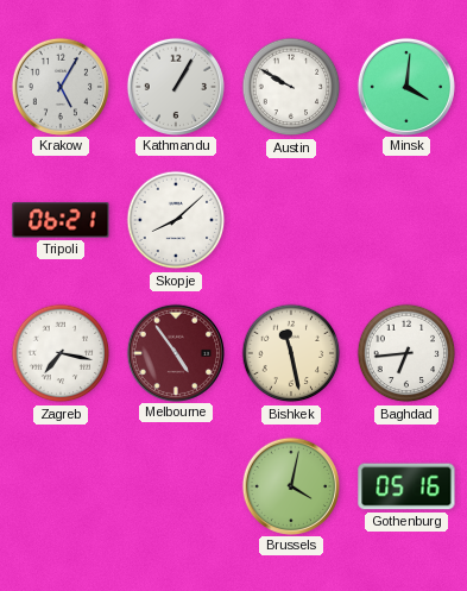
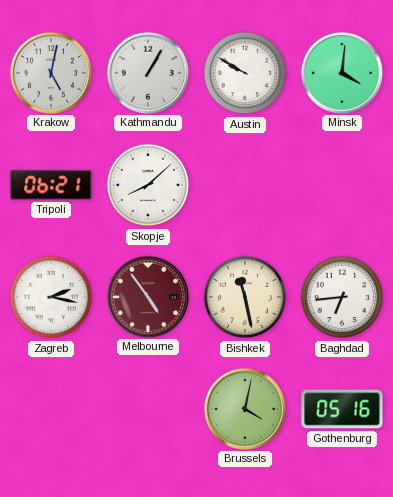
Krakow: 5:05 -> 5:02 (50, 72)
Zagreb: 7:17 -> 2:17 (51, 297)
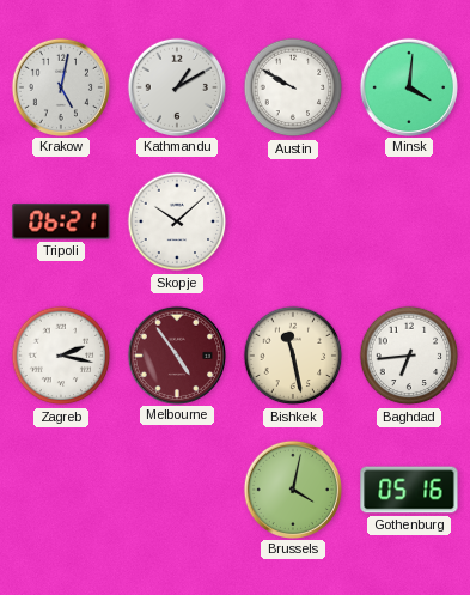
Kathmandu: 1:05 -> 1:10 (176, 86)
Skopje: 8:08 -> 10:08 (177, 221)
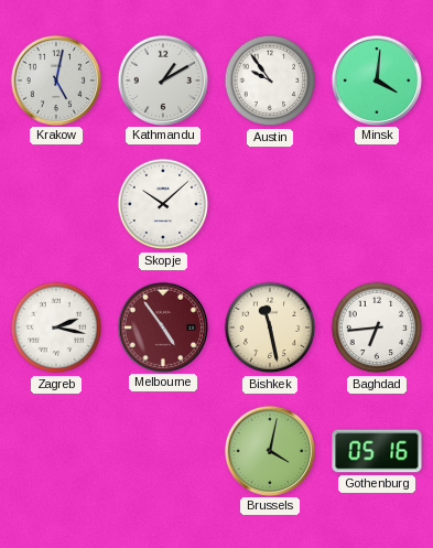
Austin: 9:50 -> 9:54 (270, 80)
Tripoli: 06:21 -> none (61, 221)
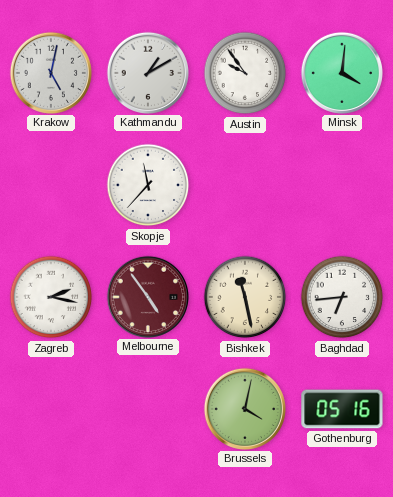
Skopje: 10:08 -> 11:37 (148, 185)
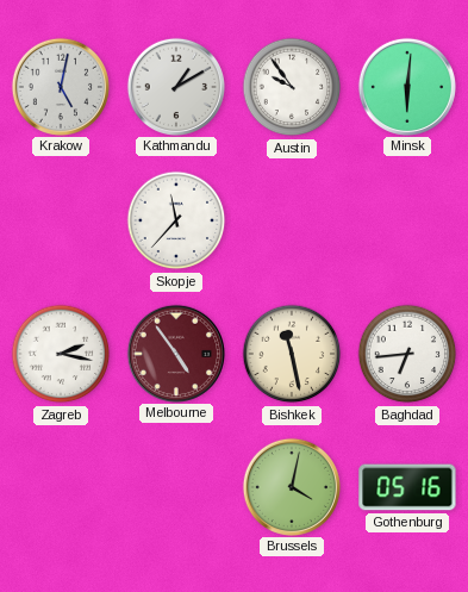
Minsk: 4:01 -> 6:01 (406, 86)
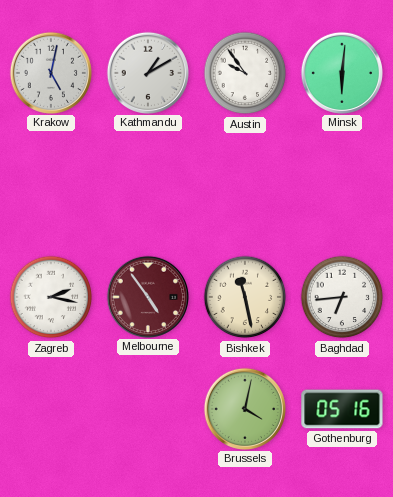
Skopje: 11:37 -> none (176, 220)
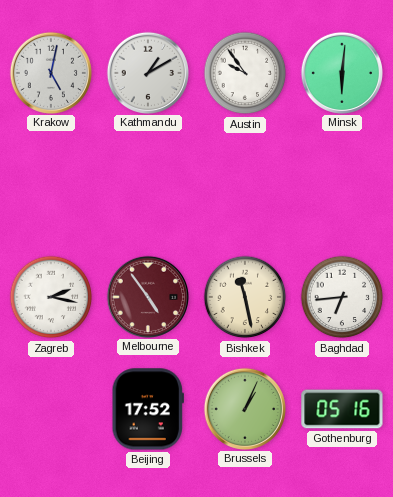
Beijing: none -> 17:52 (147, 409)
Brussels: 4:02 -> 1:04 (244, 408)
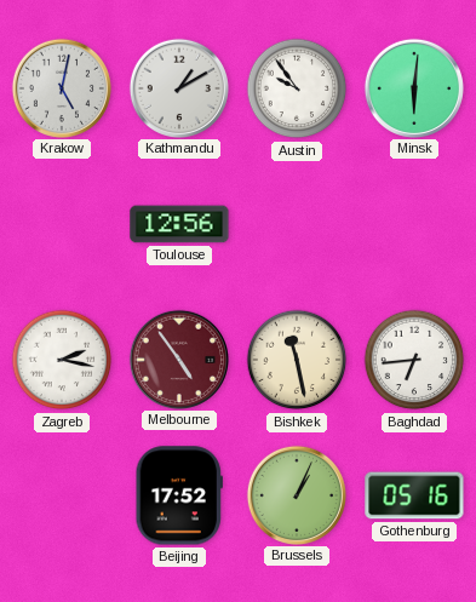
Toulouse: none -> 12:56 (179, 224)
